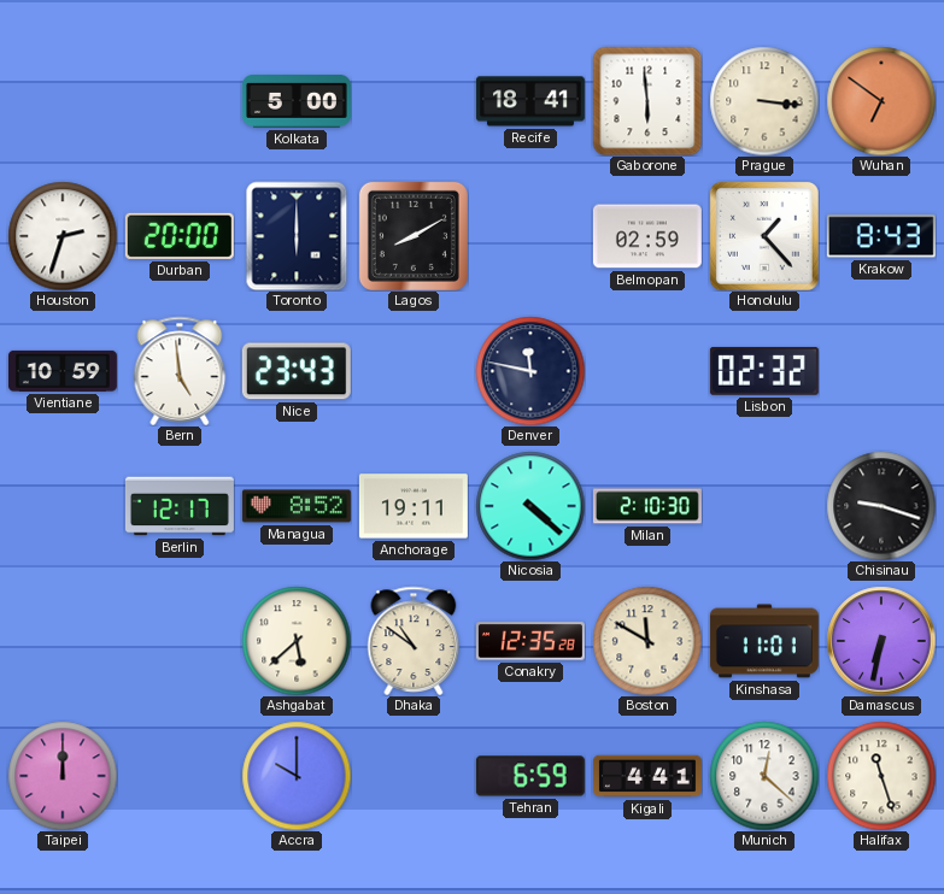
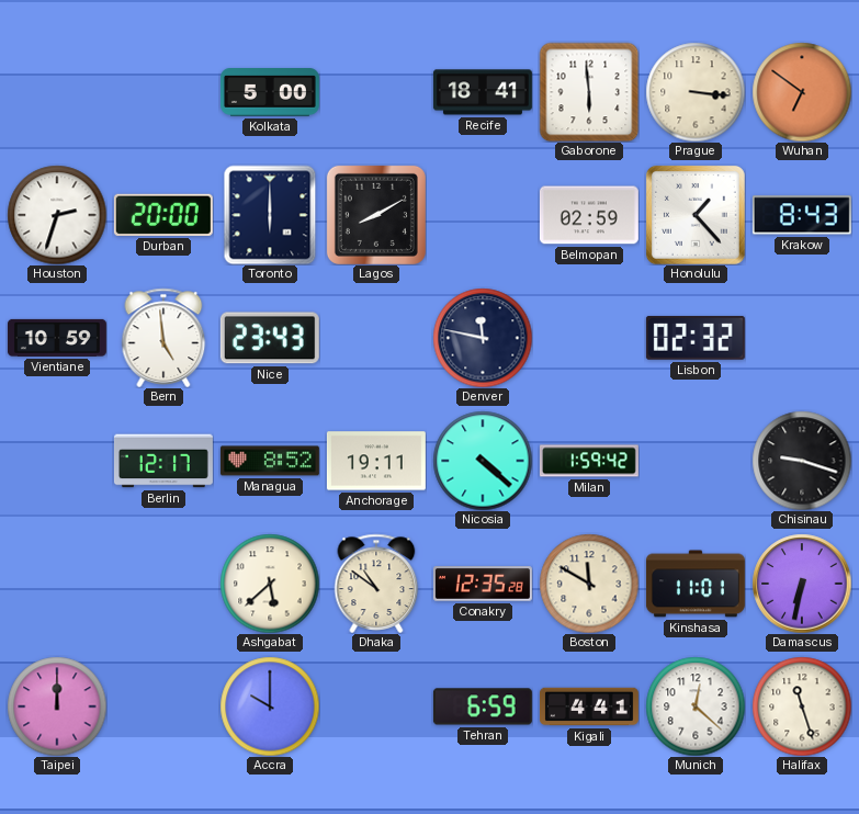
Milan: 2:10 -> 1:59 (589, 461)
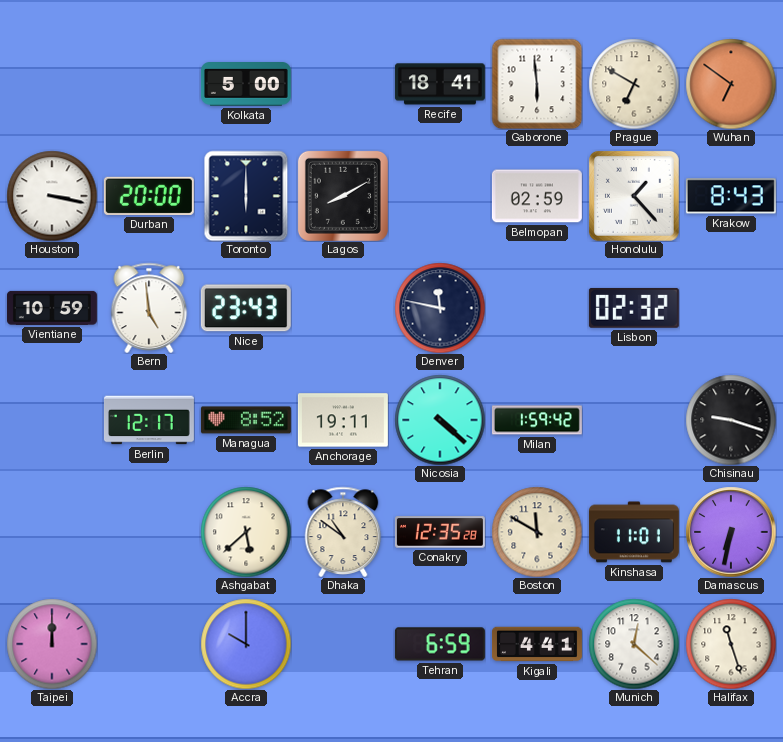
Prague: 3:16 -> 6:50 (634, 84)
Houston: 2:33 -> 3:17 (52, 196)
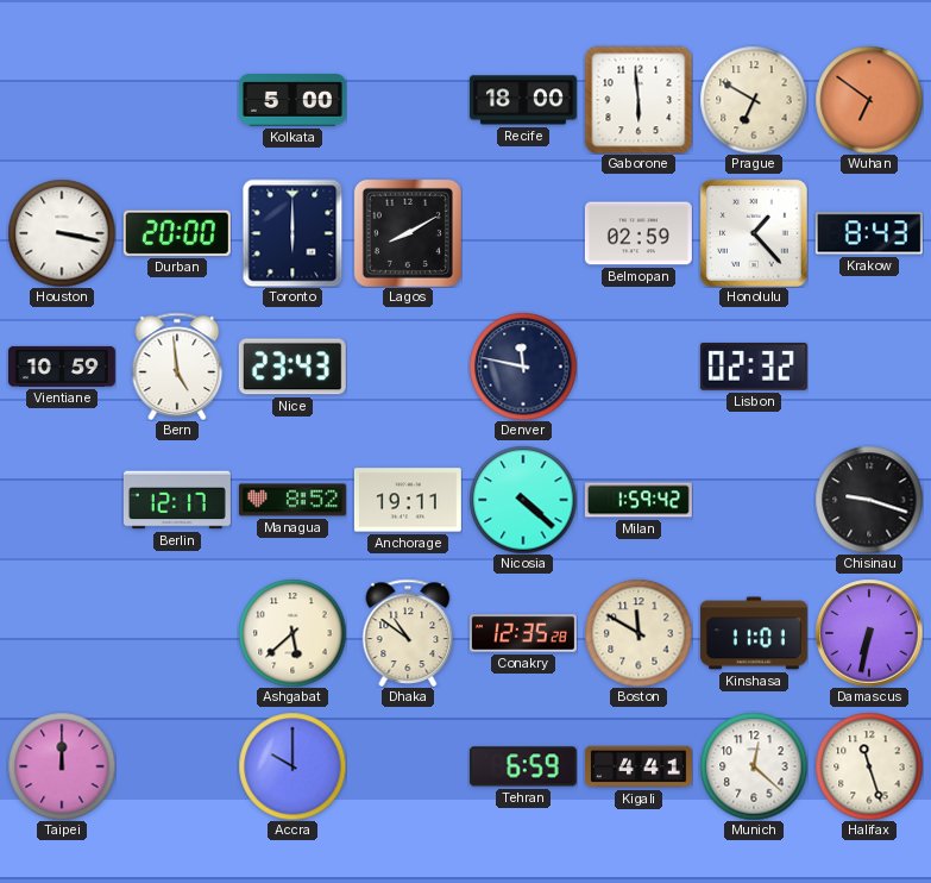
Recife: 18:41 -> 18:00 (523, 100)
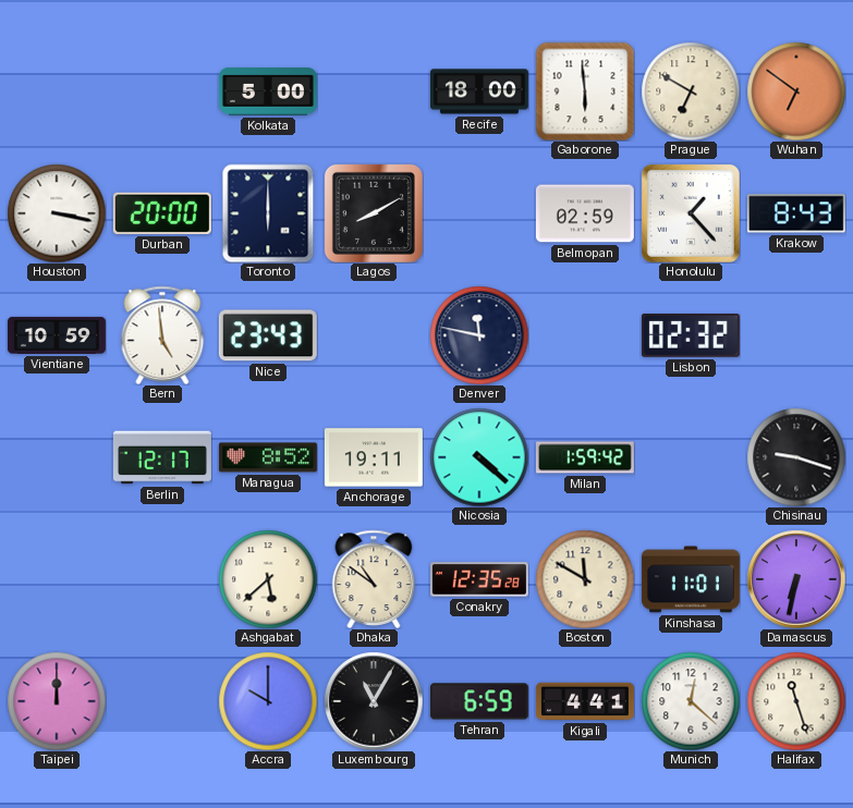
Luxembourg: none -> 11:05 (374, 701)
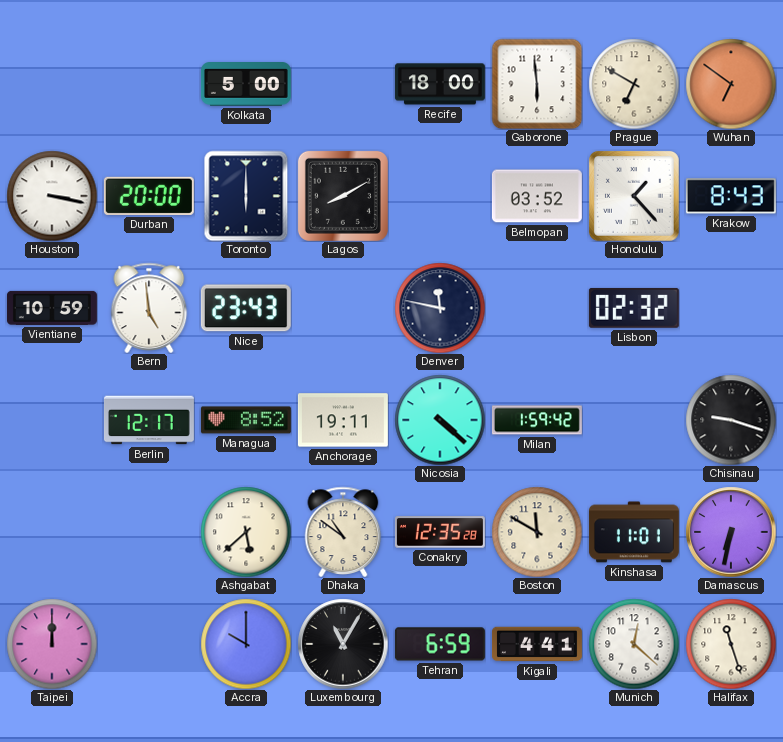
Belmopan: 02:59 -> 03:52 (537, 196)
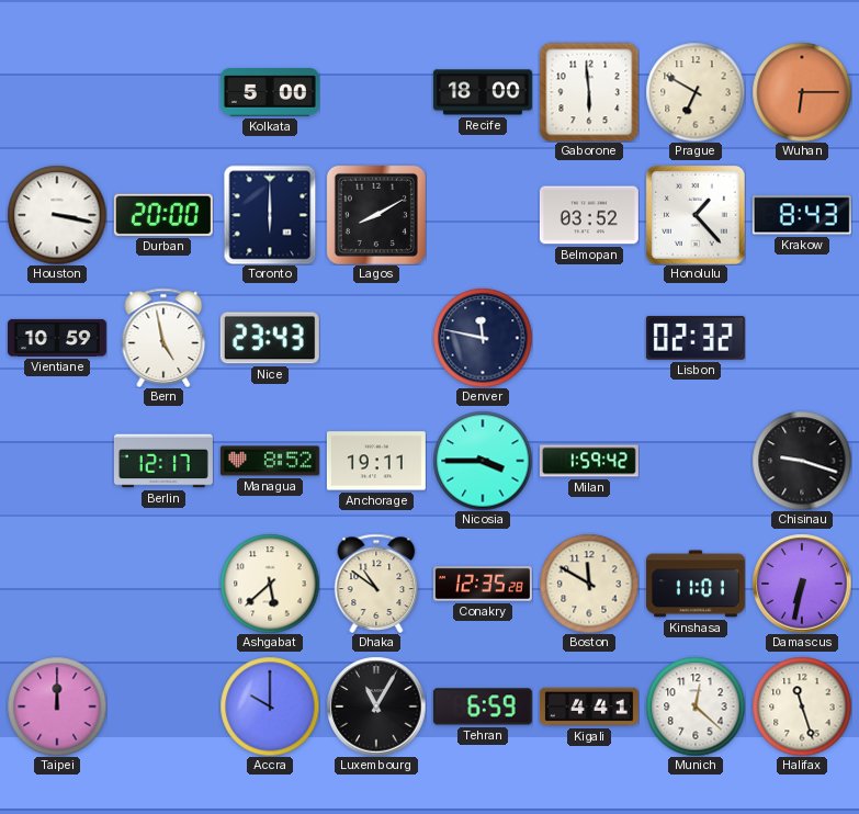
Wuhan: 6:51 -> 6:15 (802, 92)
Bern: 4:59 -> 4:58 (163, 338)
Nicosia: 4:22 -> 3:45 (483, 461)
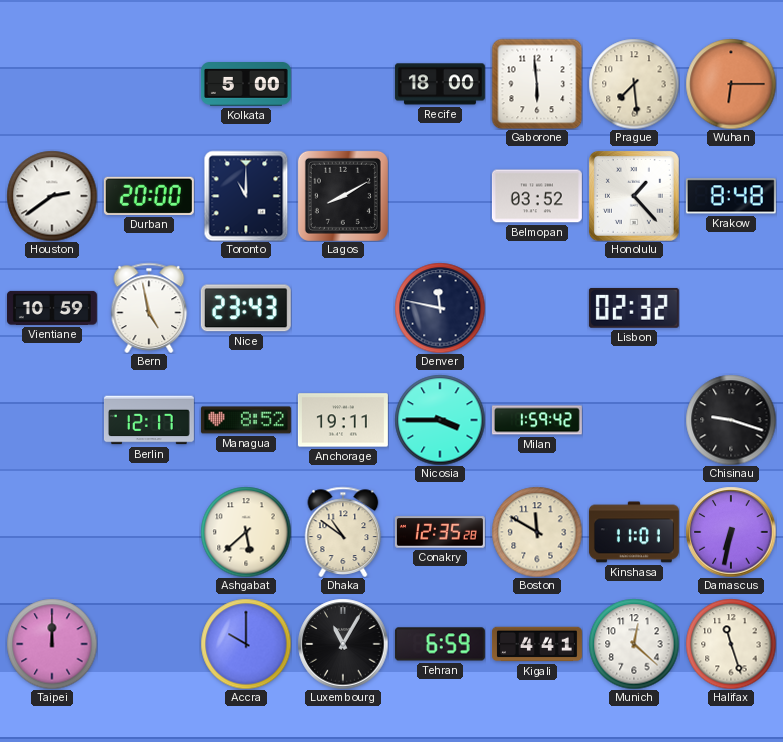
Prague: 6:50 -> 7:29 (634, 84)
Houston: 3:17 -> 2:39 (52, 196)
Toronto: 6:00 -> 11:00 (246, 196)
Krakow: 8:43 -> 8:48 (731, 196)
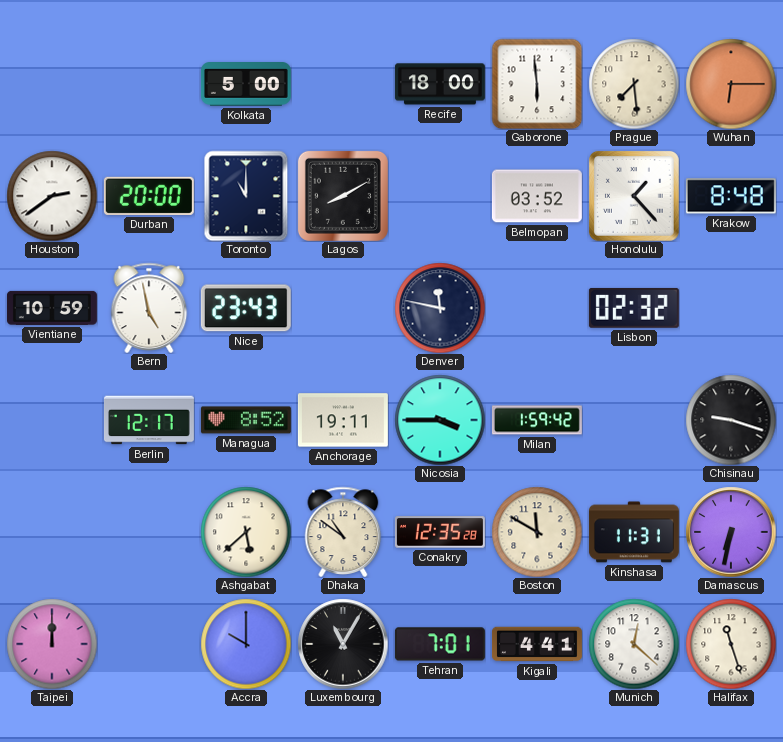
Kinshasa: 11:01 -> 11:31 (634, 532)
Tehran: 6:59 -> 7:01 (440, 644)
